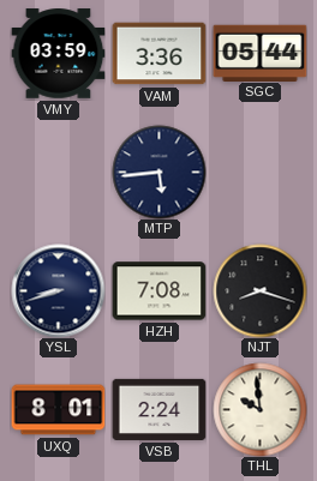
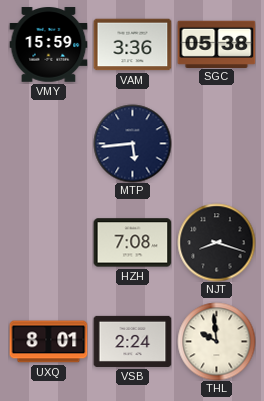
VMY: 03:59 -> 15:59 (48, 45)
SGC: 05:44 -> 05:38 (216, 44)
YSL: 8:42 -> none (58, 290)
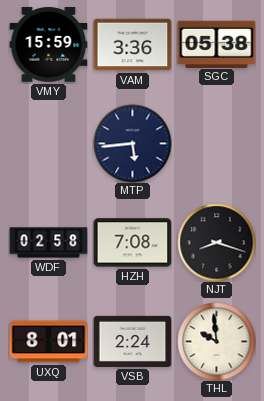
WDF: none -> 02:58 (48, 243)
